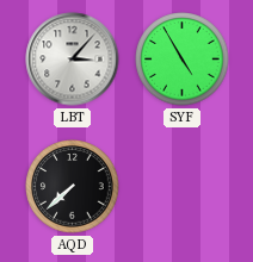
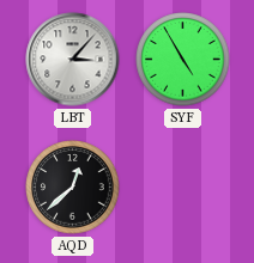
AQD: 7:38 -> 12:38 (73, 188)
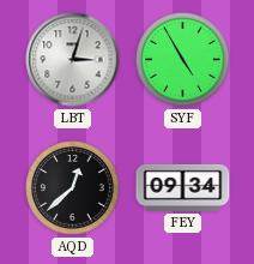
LBT: 3:07 -> 3:03 (73, 60)
FEY: none -> 09:34 (183, 187)
